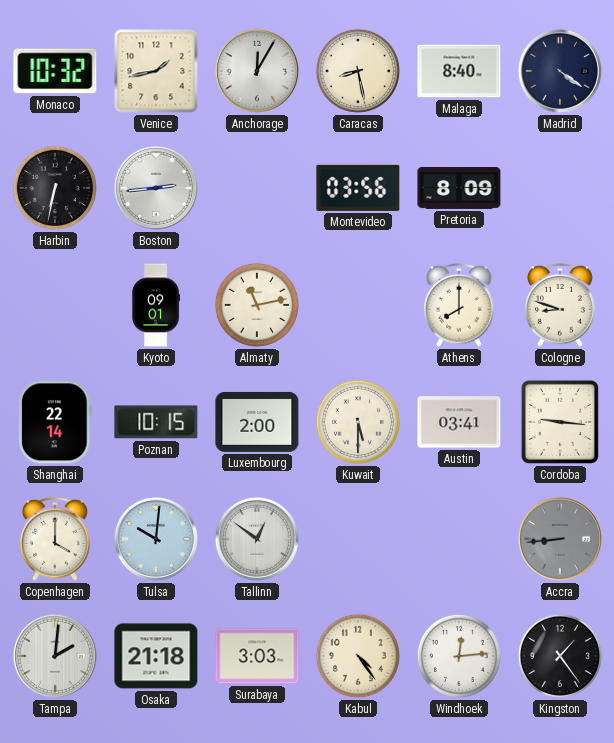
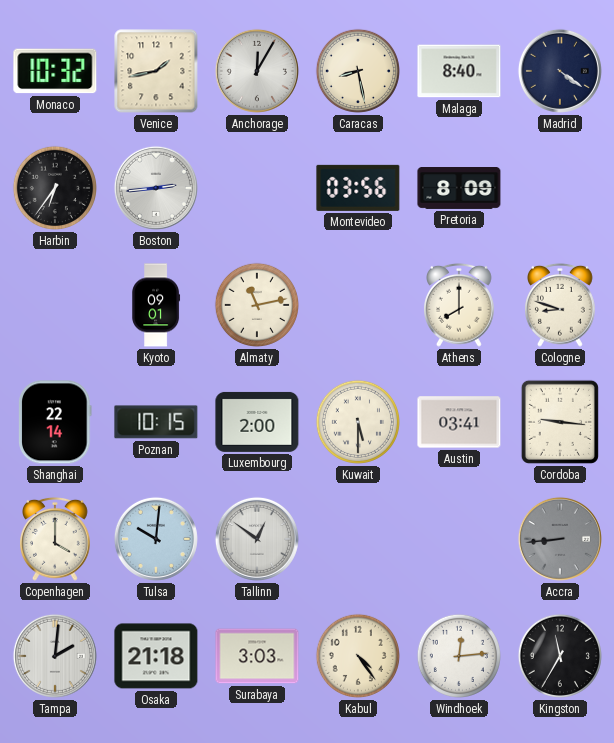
Harbin: 6:32 -> 6:36 (55, 188)
Kingston: 1:24 -> 11:35 (560, 656)
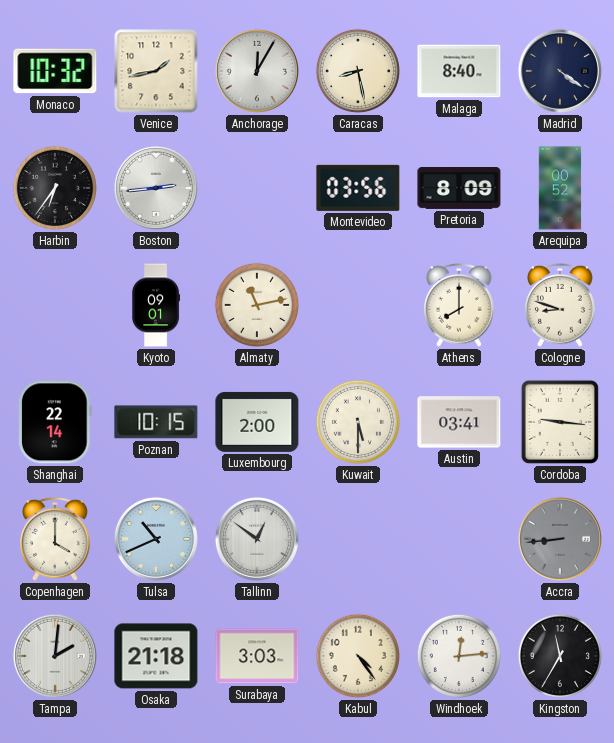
Arequipa: none -> 00:52 (560, 188)
Tulsa: 10:01 -> 10:41 (156, 539)
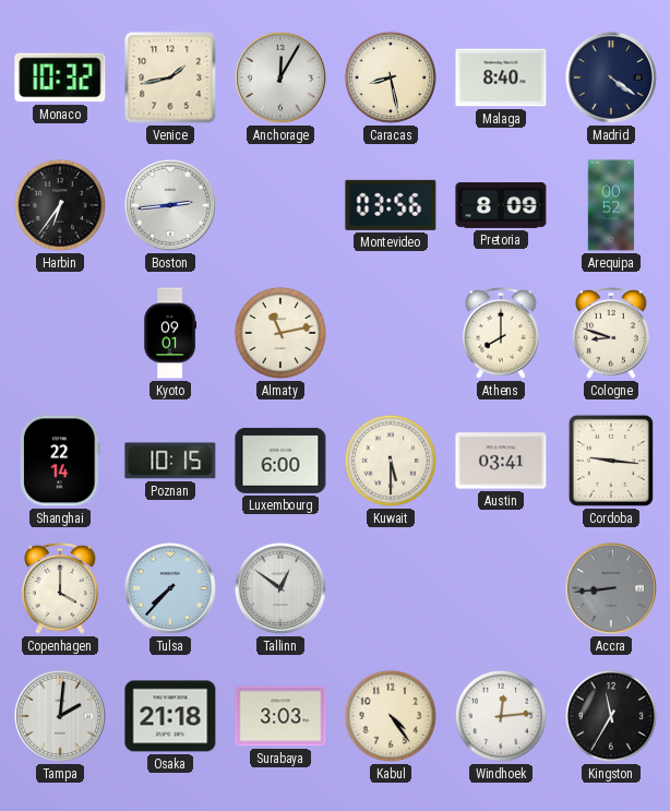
Luxembourg: 2:00 -> 6:00 (280, 461)
Tulsa: 10:41 -> 7:37 (170, 588)
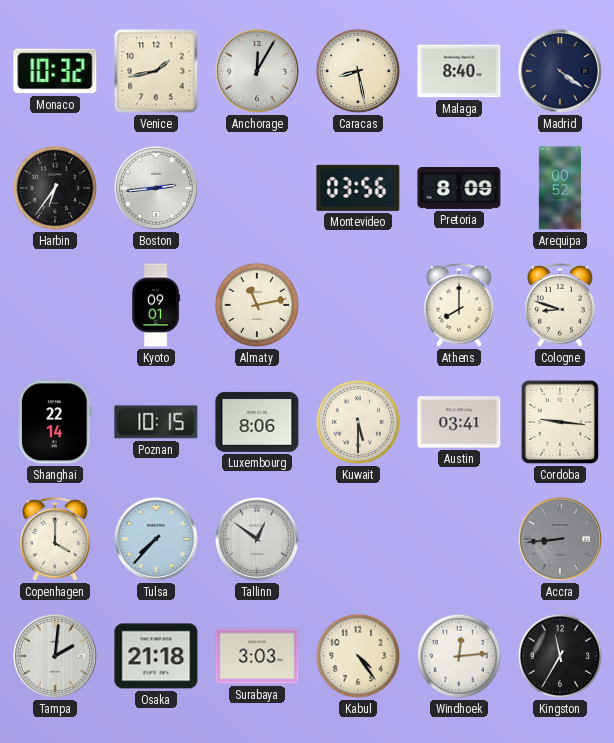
Luxembourg: 6:00 -> 8:06 (257, 422)
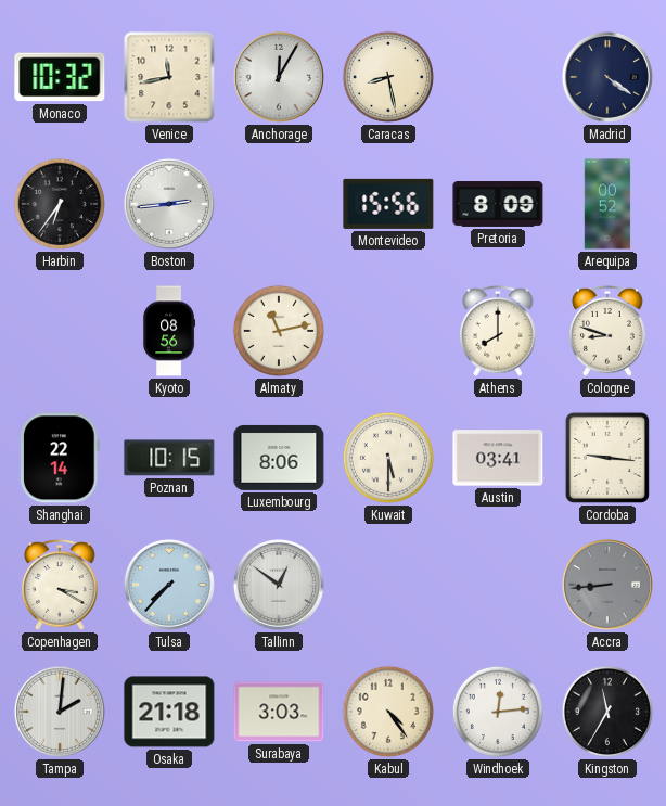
Venice: 1:43 -> 11:43 (169, 77)
Malaga: 8:40 -> none (459, 71)
Montevideo: 03:56 -> 15:56 (388, 204)
Kyoto: 09:01 -> 08:56 (169, 331)
Copenhagen: 4:00 -> 3:20 (61, 585)
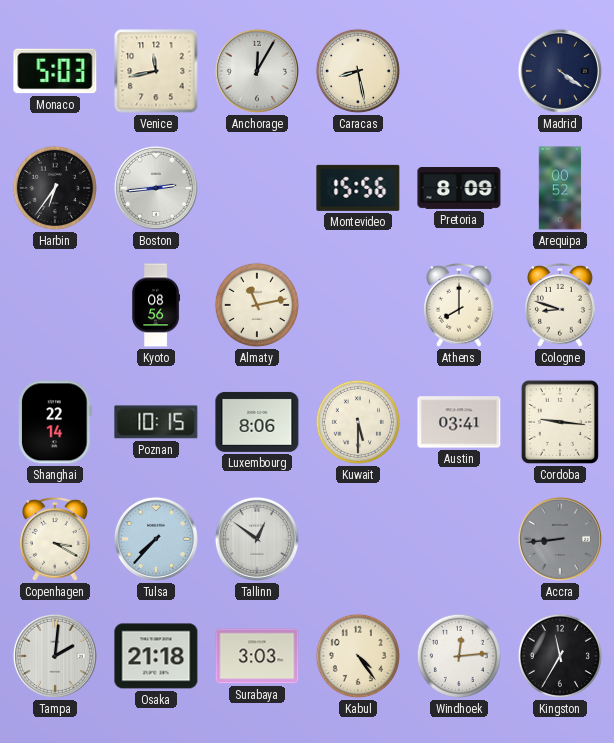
Monaco: 10:32 -> 5:03 (55, 71)
